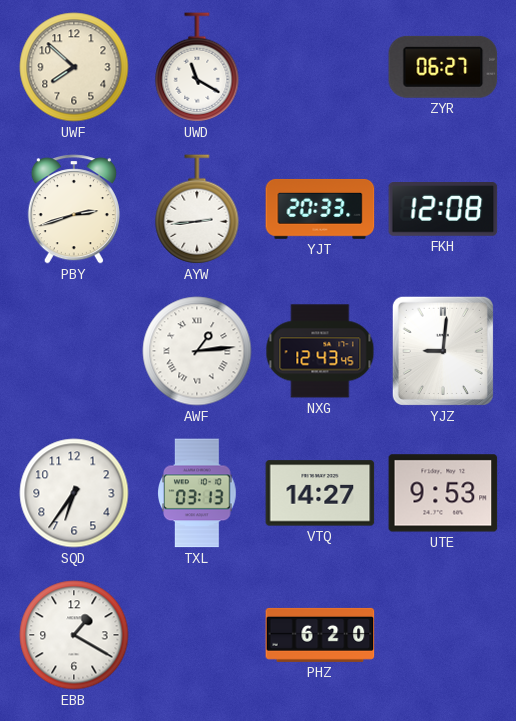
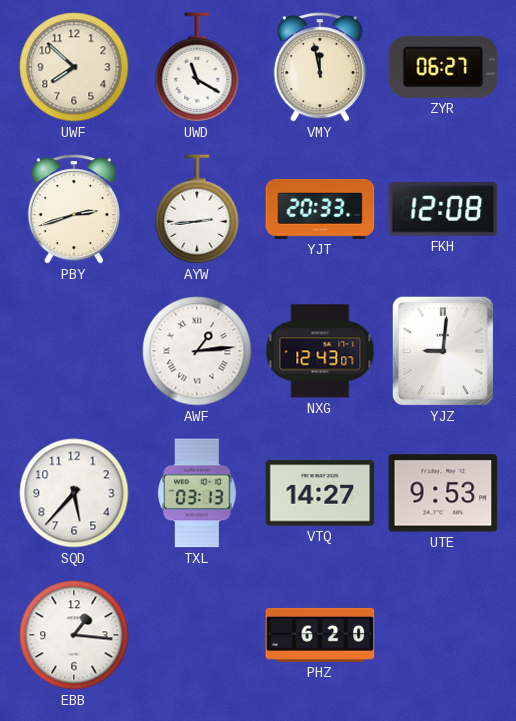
VMY: none -> 11:58 (320, 67)
NXG: 12:43:45 -> 12:43:07 (320, 351)
SQD: 6:36 -> 5:37 (74, 493)
EBB: 1:20 -> 1:16 (74, 635)
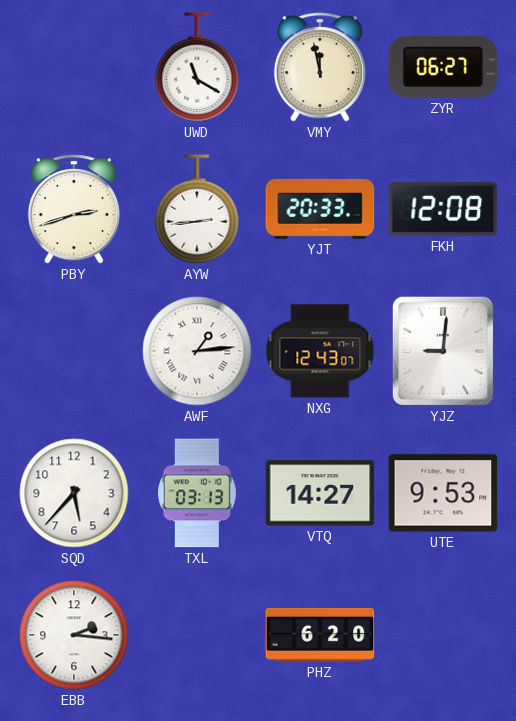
UWF: 7:52 -> none (74, 67)
EBB: 1:16 -> 2:16 (74, 635)
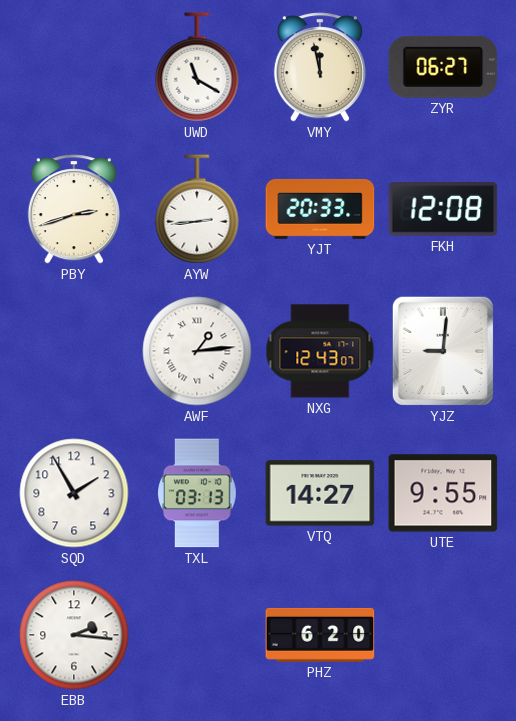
SQD: 5:37 -> 1:55 (74, 493)
UTE: 9:53 -> 9:55 (443, 493)
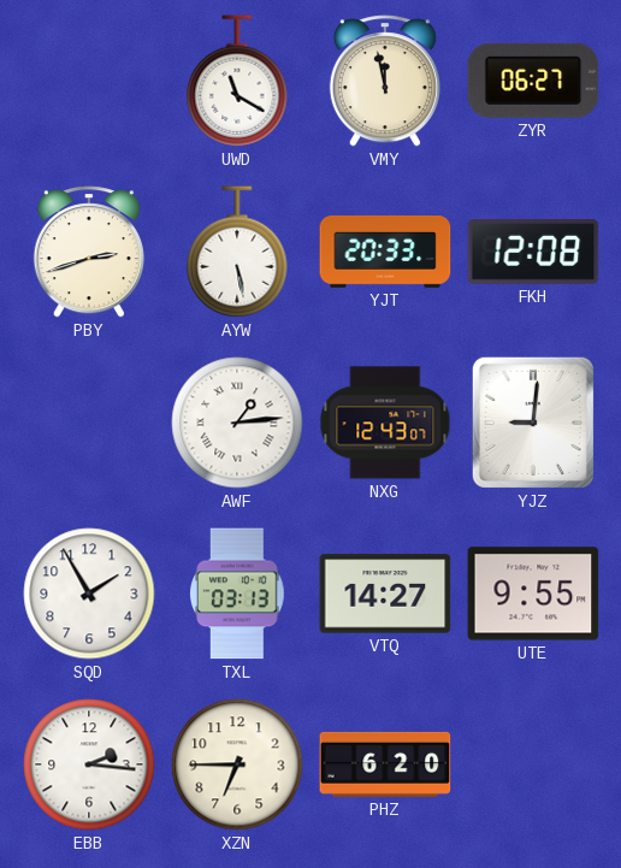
AYW: 2:44 -> 5:28 (237, 252)
XZN: none -> 6:45 (237, 764)
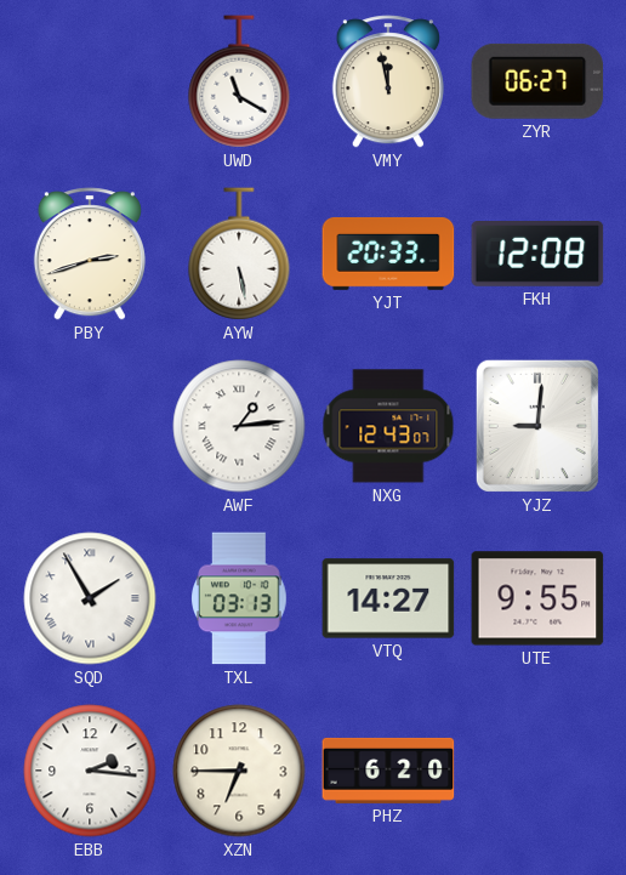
SQD numerals: Arabic -> Roman (90, 598)
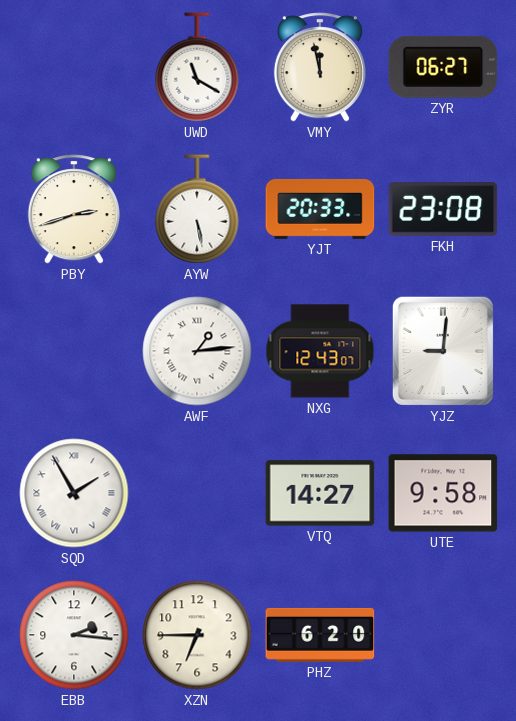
FKH: 12:08 -> 23:08 (443, 210)
TXL: 03:13 -> none (239, 598)
UTE: 9:55 -> 9:58 (443, 493)
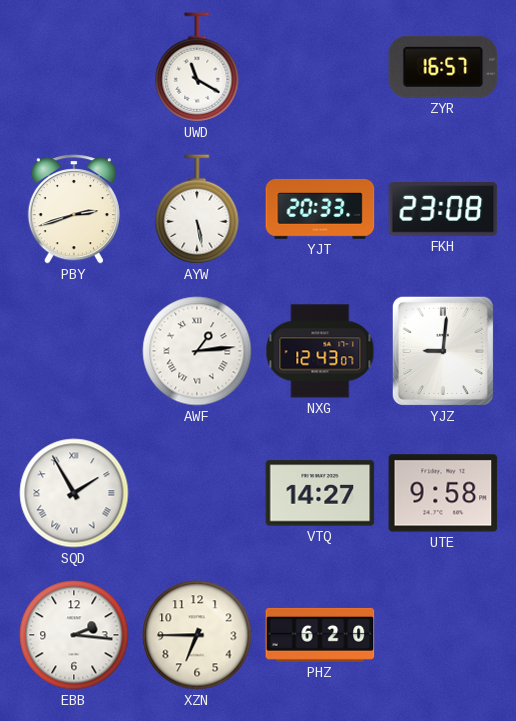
VMY: 11:58 -> none (320, 67)
ZYR: 06:27 -> 16:57 (443, 67)
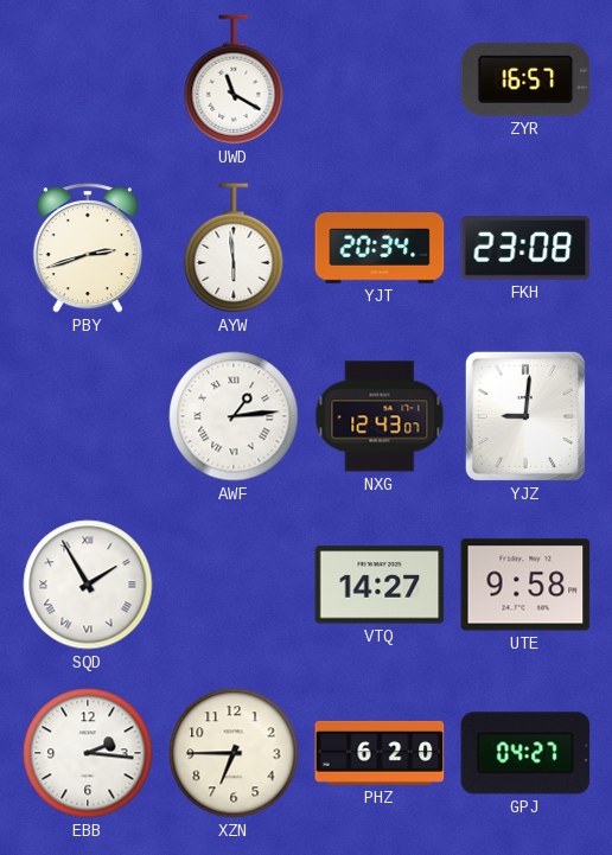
AYW: 5:28 -> 5:59 (234, 248)
YJT: 20:33 -> 20:34 (380, 248)
GPJ: none -> 04:27 (525, 753)
